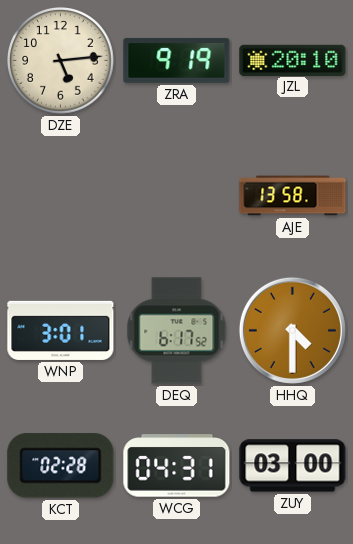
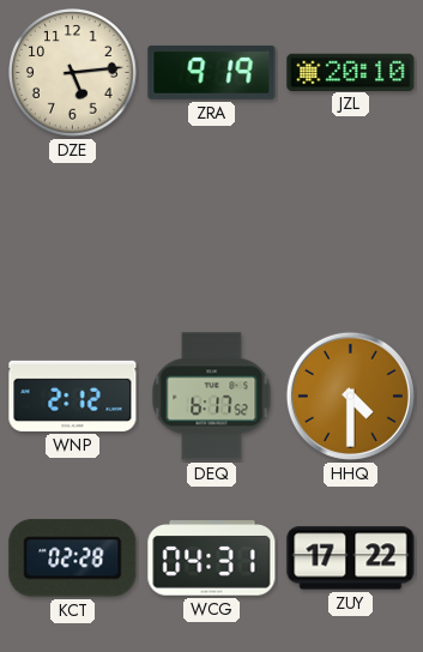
AJE: 13:58 -> none (293, 196)
WNP: 3:01 -> 2:12 (73, 396)
ZUY: 03:00 -> 17:22 (351, 559)
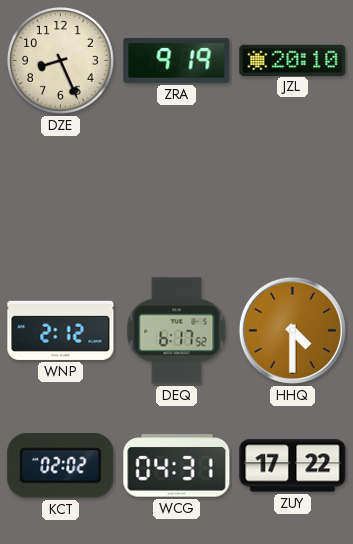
DZE: 5:14 -> 8:26 (61, 61)
KCT: 02:28 -> 02:02 (61, 466)
